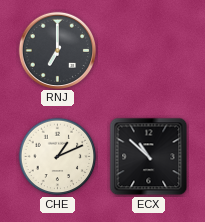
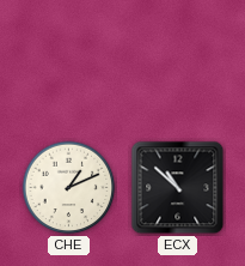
RNJ: 7:00 -> none (57, 50)
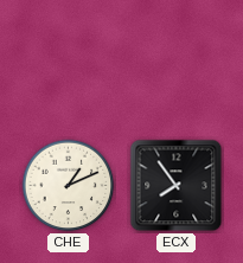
ECX: 10:52 -> 7:54 (177, 186)
